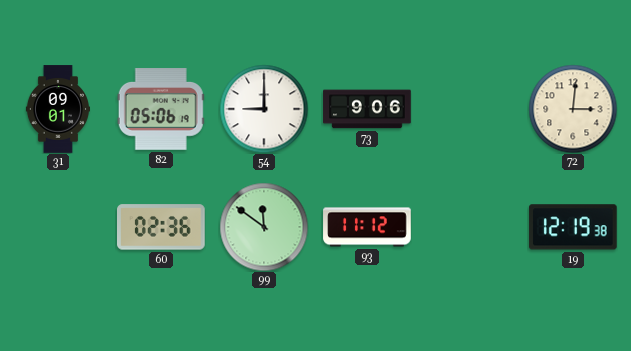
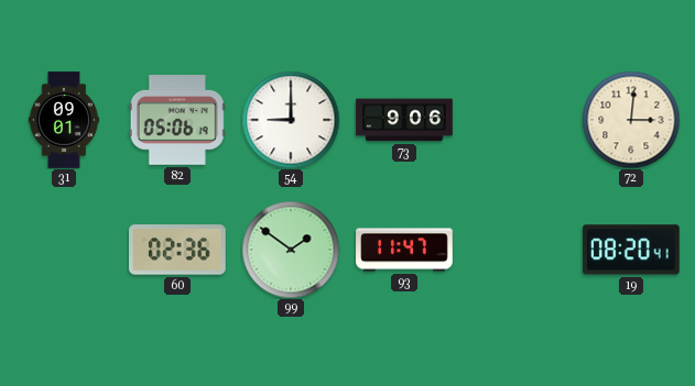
99: 11:51 -> 1:51 (291, 250)
93: 11:12 -> 11:47 (404, 250)
19: 12:19 -> 08:20 (631, 250)
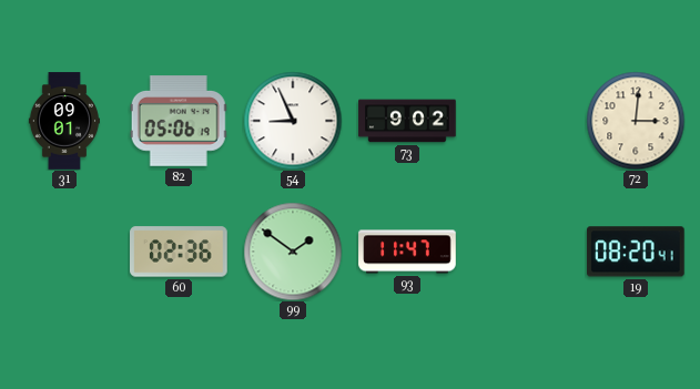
54: 9:00 -> 8:56 (293, 121)
73: 9:06 -> 9:02 (407, 121)
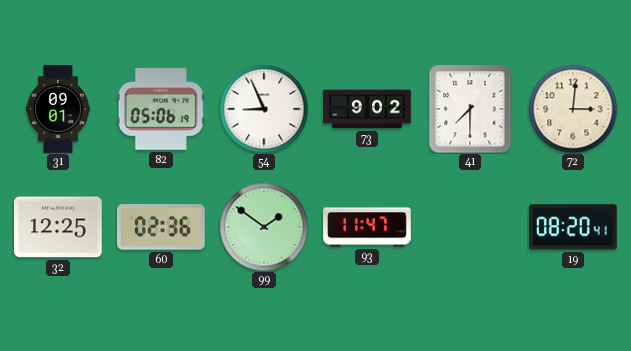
41: none -> 7:30 (470, 109)
32: none -> 12:25 (58, 227)
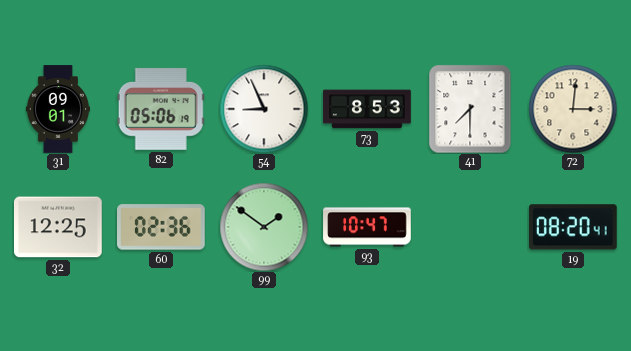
73: 9:02 -> 8:53 (367, 109)
93: 11:47 -> 10:47 (367, 227)
